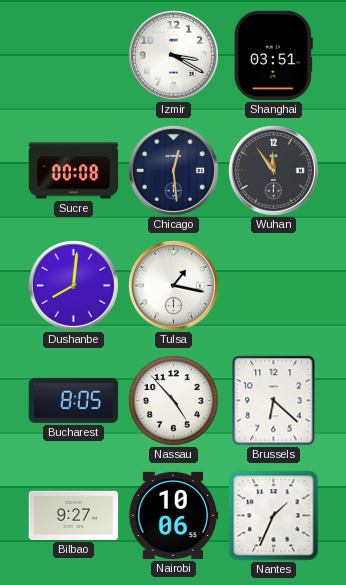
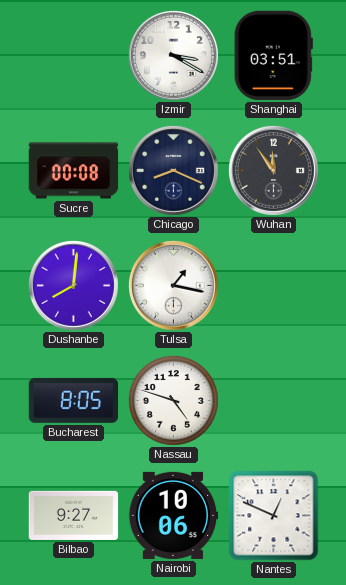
Chicago: 12:29 -> 8:19 (173, 170)
Nassau: 4:53 -> 4:48 (173, 400)
Brussels: 6:22 -> none (274, 401)
Nantes: 1:34 -> 12:49 (274, 516)
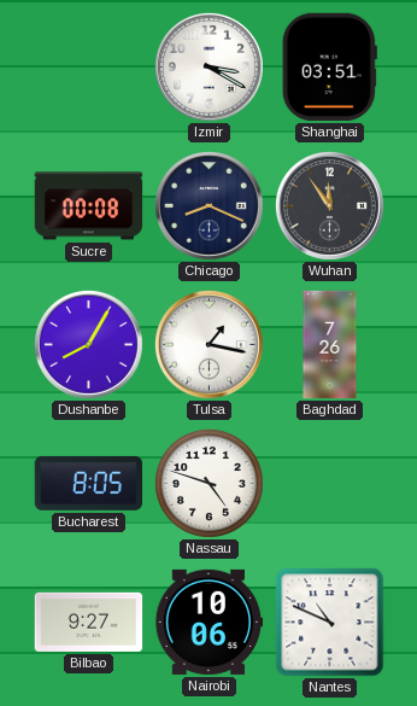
Dushanbe: 8:01 -> 8:05 (88, 344)
Baghdad: none -> 7:26 (330, 345)
Nantes: 12:49 -> 10:49 (330, 623)
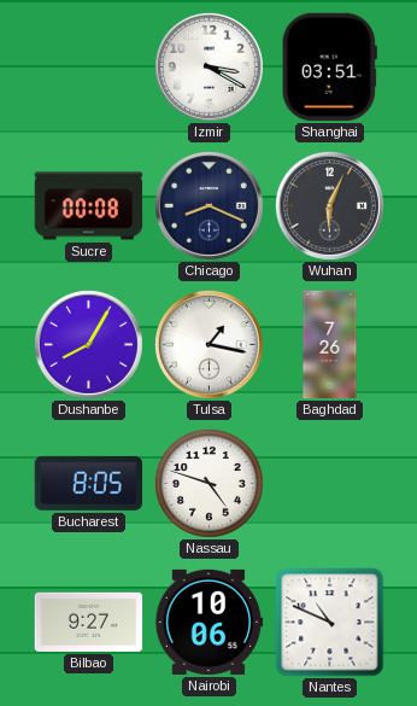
Wuhan: 11:54 -> 6:04 (329, 205)
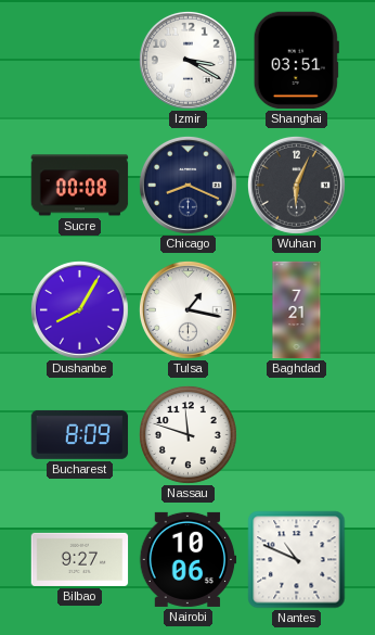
Baghdad: 7:26 -> 7:21 (297, 310)
Bucharest: 8:05 -> 8:09 (80, 434)
Nassau: 4:48 -> 11:48 (187, 434)
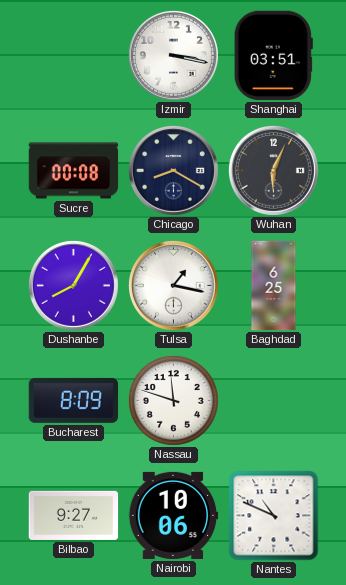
Izmir: 3:20 -> 3:17 (173, 55)
Chicago: 8:19 -> 8:20 (173, 170)
Baghdad: 7:21 -> 6:25 (274, 286)
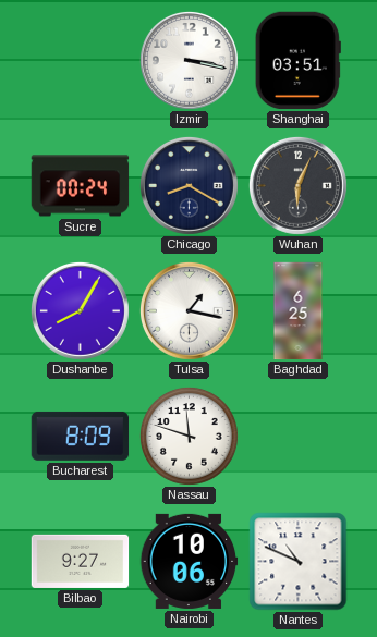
Sucre: 00:08 -> 00:24 (81, 186)
